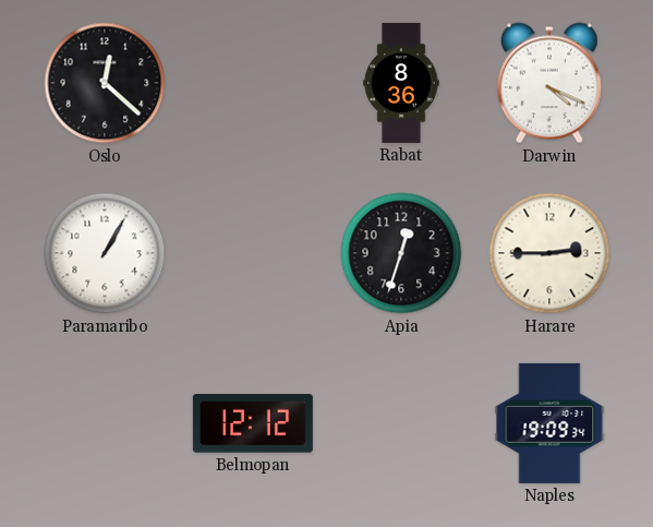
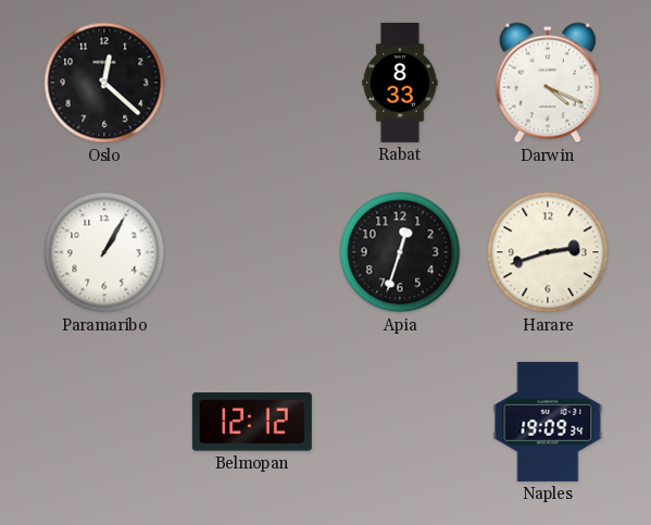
Rabat: 8:36 -> 8:33 (400, 83)
Harare: 2:45 -> 2:42 (548, 252)
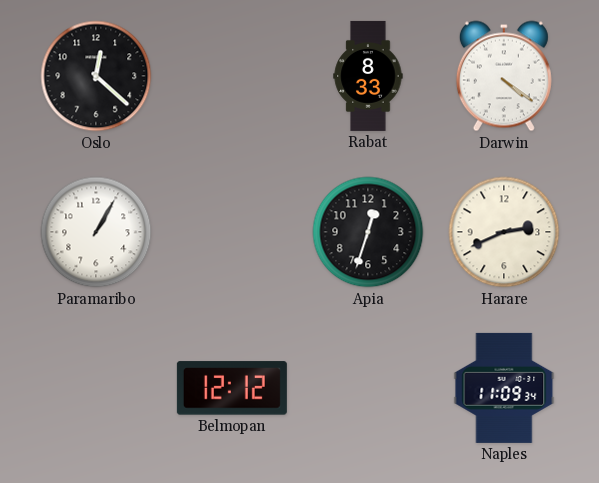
Darwin: 4:19 -> 4:21 (504, 76)
Harare: 2:42 -> 2:41 (504, 232)
Naples: 19:09 -> 11:09 (504, 388)
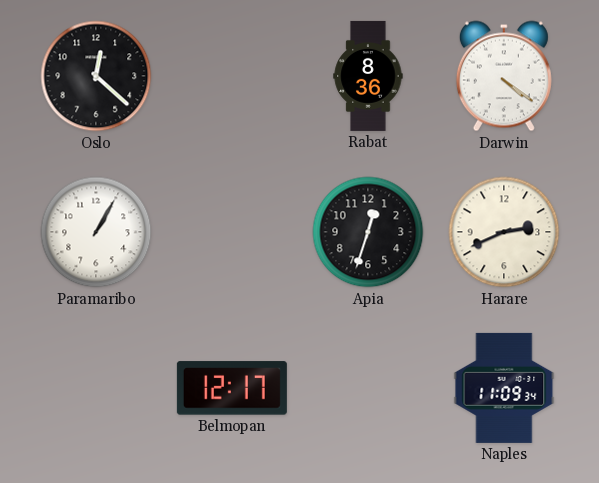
Rabat: 8:33 -> 8:36 (368, 76)
Belmopan: 12:12 -> 12:17 (232, 388)
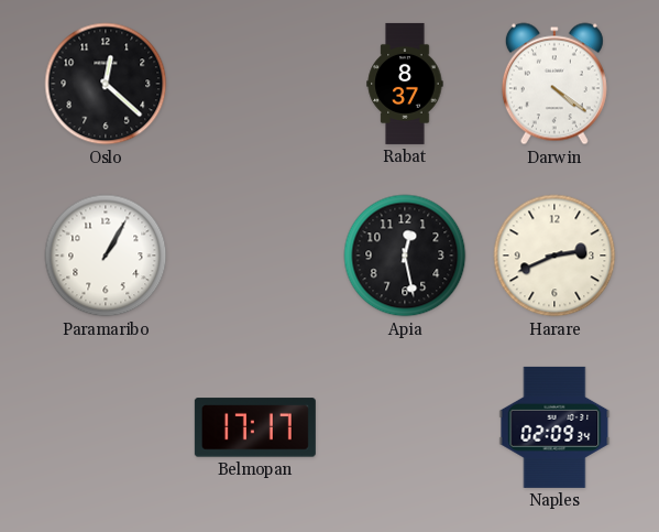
Rabat: 8:36 -> 8:37 (405, 84)
Apia: 12:33 -> 12:28 (405, 256)
Belmopan: 12:17 -> 17:17 (255, 427)
Naples: 11:09 -> 02:09 (554, 427)
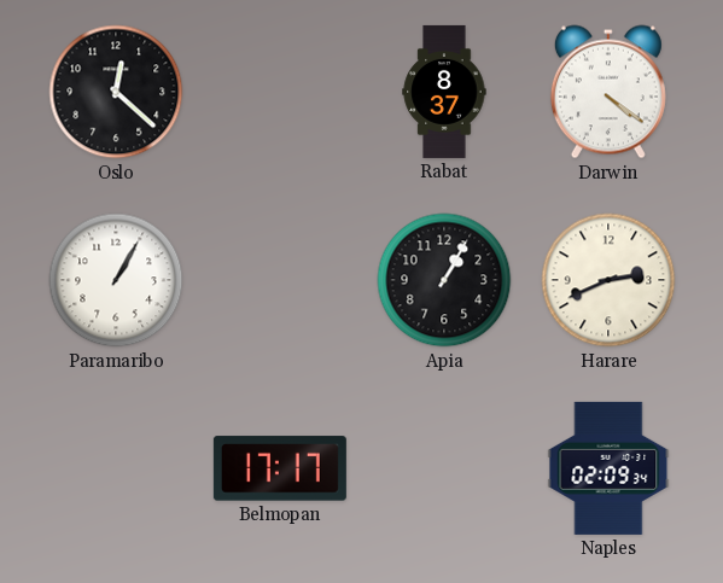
Apia: 12:28 -> 1:05 (444, 280)
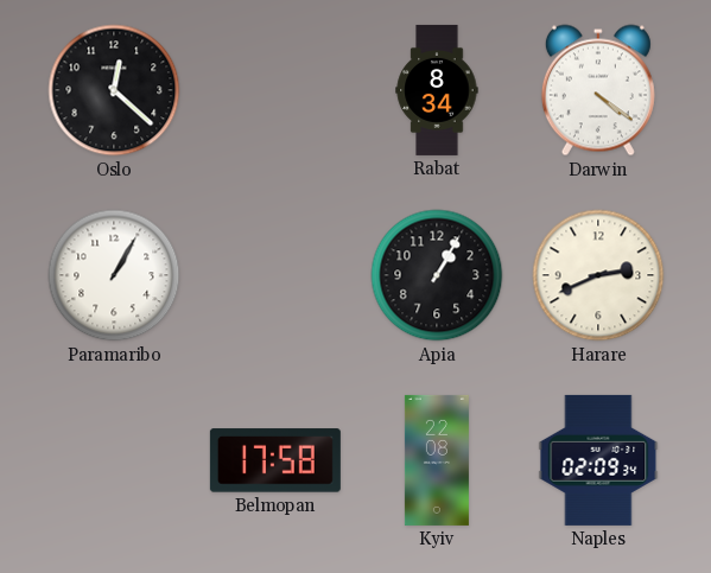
Rabat: 8:37 -> 8:34 (437, 90)
Belmopan: 17:17 -> 17:58 (275, 460)
Kyiv: none -> 22:08 (437, 460)
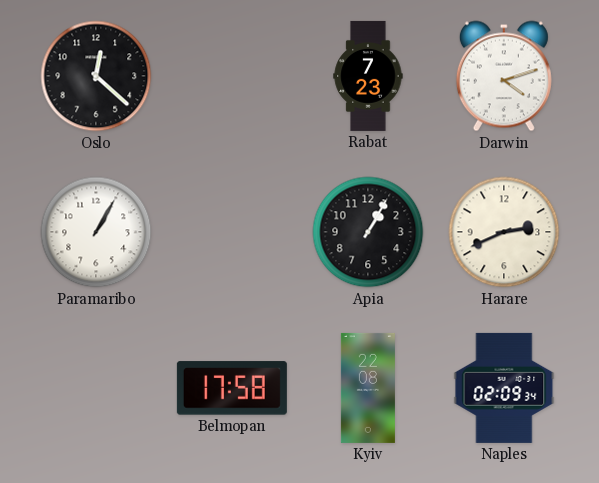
Rabat: 8:34 -> 7:23 (368, 76)
Darwin: 4:21 -> 4:12 (504, 76)
